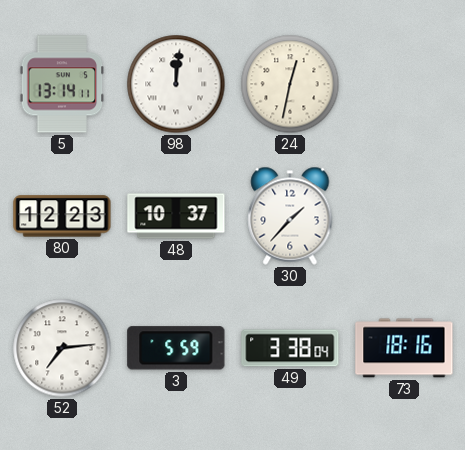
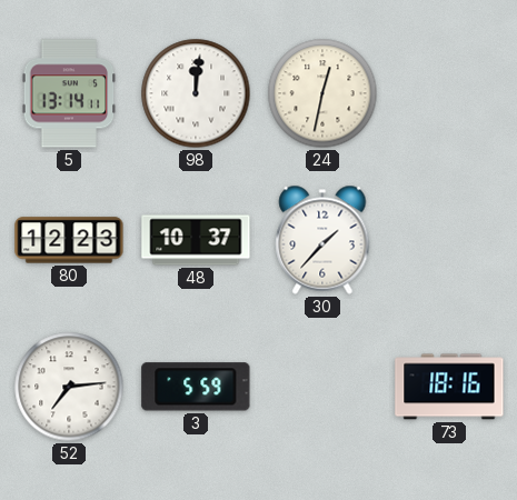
49: 3:38 -> none (290, 348)
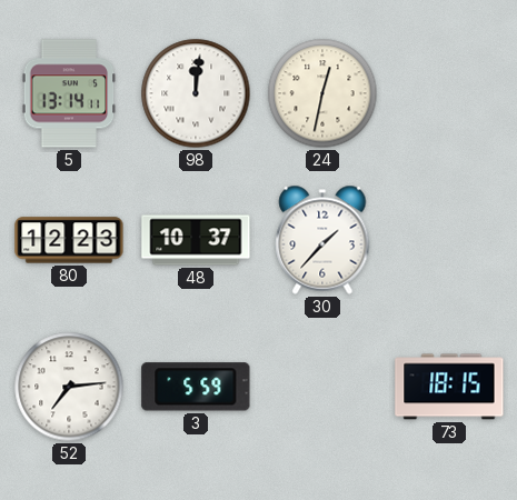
73: 18:16 -> 18:15 (449, 387)
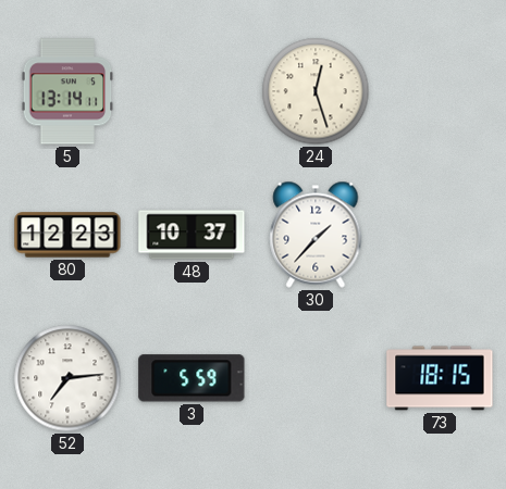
98: 12:01 -> none (196, 93)
24: 12:32 -> 12:27 (316, 91)
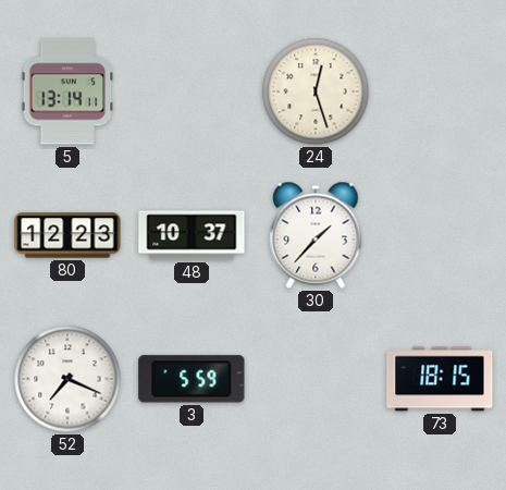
52: 7:14 -> 7:19 (67, 379)
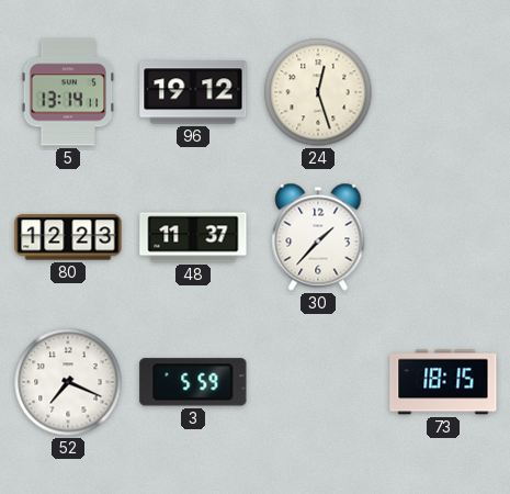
96: none -> 19:12 (193, 92)
48: 10:37 -> 11:37 (193, 237)
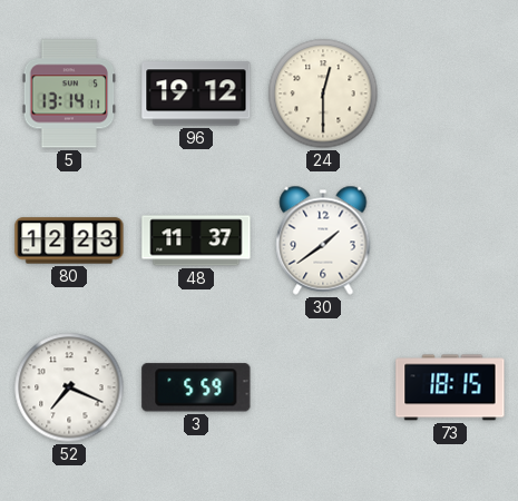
24: 12:27 -> 12:30 (323, 94)
30: 1:37 -> 1:39 (323, 240)
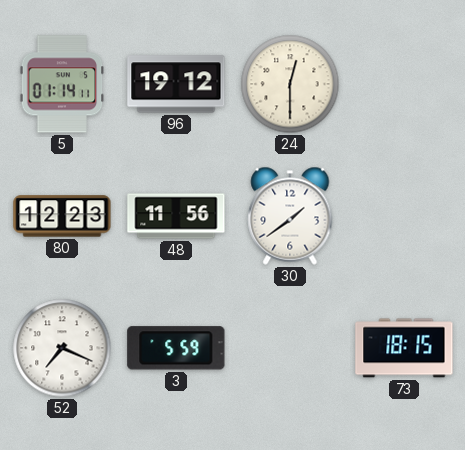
5: 13:14 -> 01:14 (62, 84)
48: 11:37 -> 11:56 (176, 216)
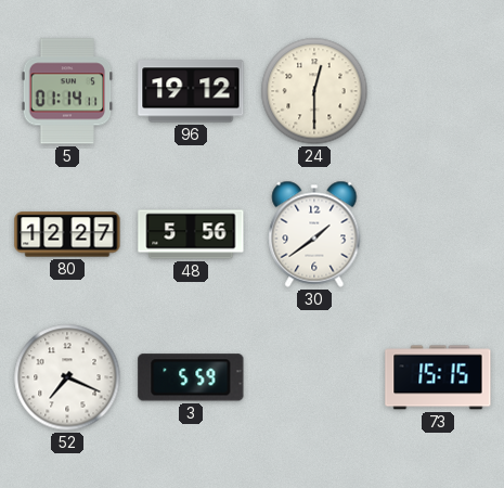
80: 12:23 -> 12:27 (67, 234)
48: 11:56 -> 5:56 (191, 234)
73: 18:15 -> 15:15 (438, 377)
